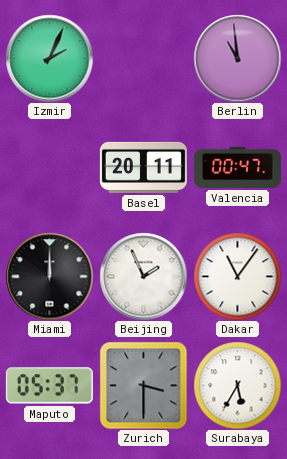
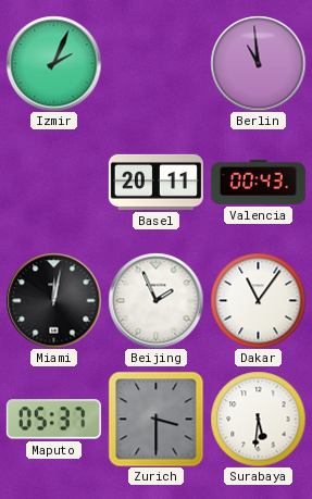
Valencia: 00:47 -> 00:43 (258, 182)
Miami: 12:00 -> 12:02 (53, 300)
Surabaya: 5:35 -> 5:31 (258, 419)
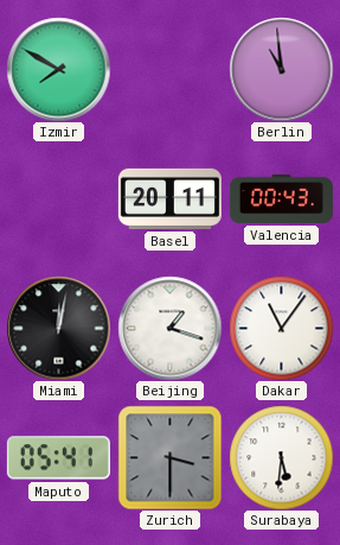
Izmir: 2:04 -> 7:50 (58, 69)
Beijing: 1:56 -> 1:18 (169, 328)
Maputo: 05:37 -> 05:41 (58, 458)
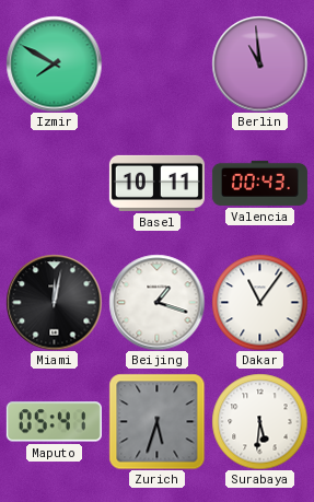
Basel: 20:11 -> 10:11 (156, 183)
Zurich: 3:30 -> 5:33 (156, 421)
